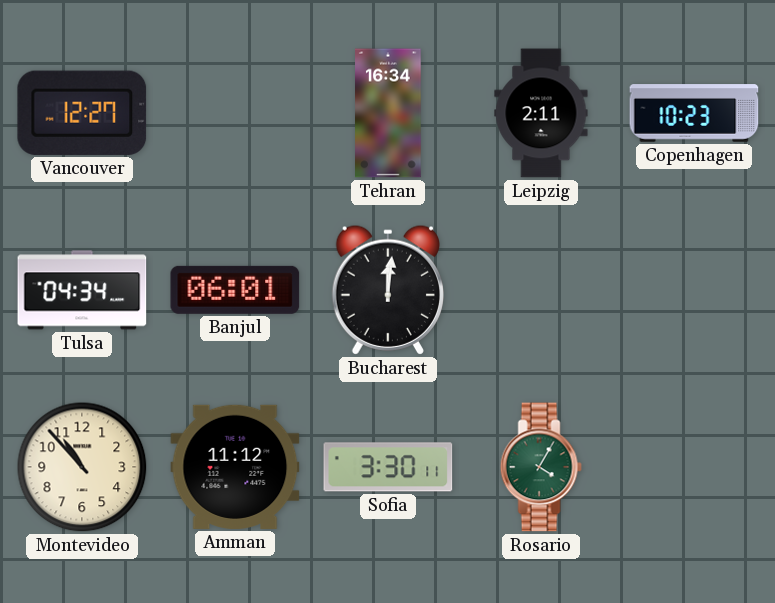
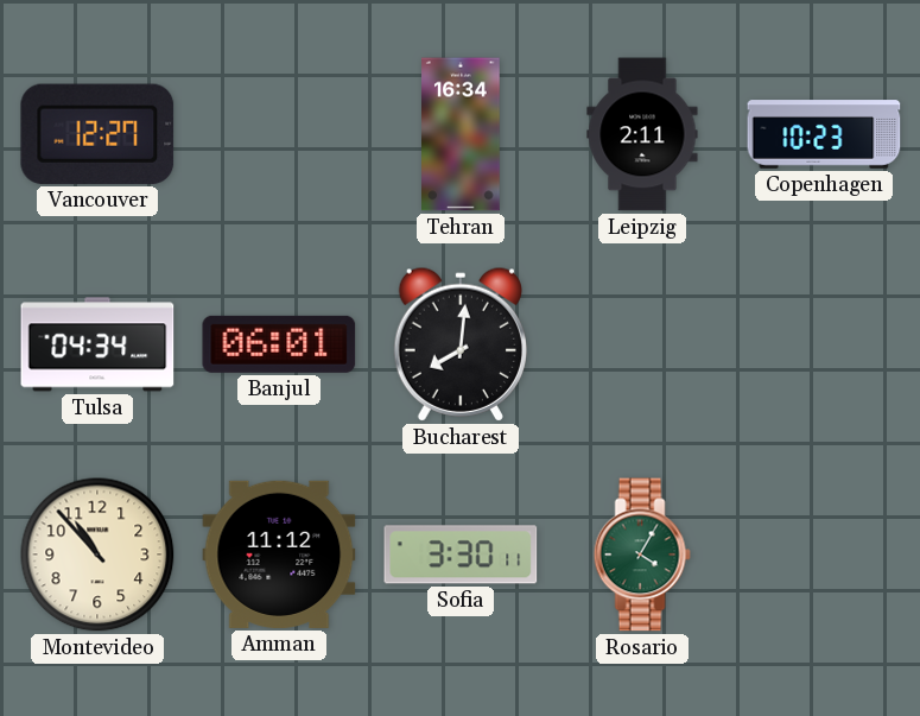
Bucharest: 12:01 -> 8:01 (459, 344)
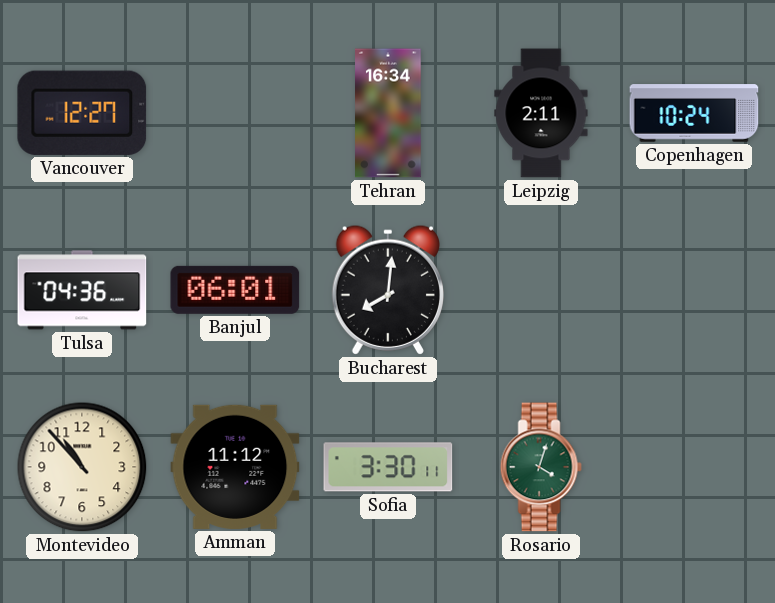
Copenhagen: 10:23 -> 10:24 (694, 113)
Tulsa: 04:34 -> 04:36 (82, 290)
Rosario: 4:05 -> 4:03 (541, 467)
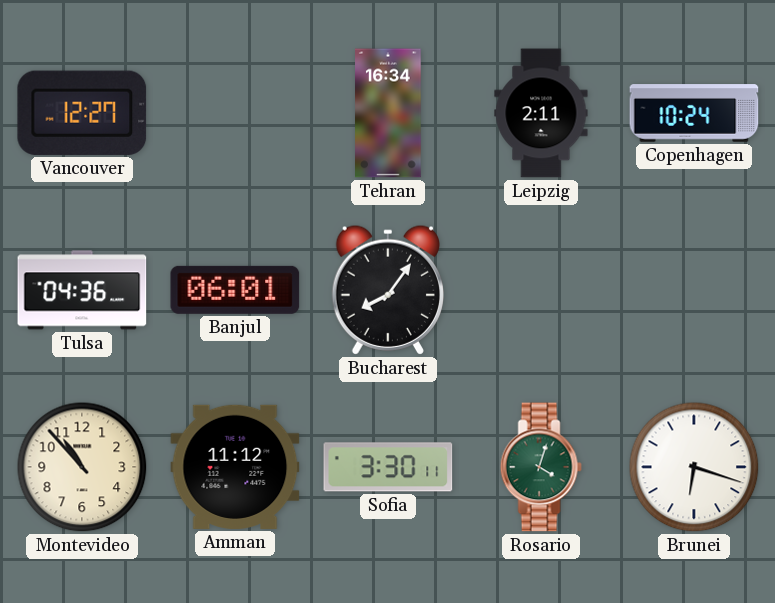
Bucharest: 8:01 -> 8:06 (387, 290)
Brunei: none -> 6:18 (694, 467)
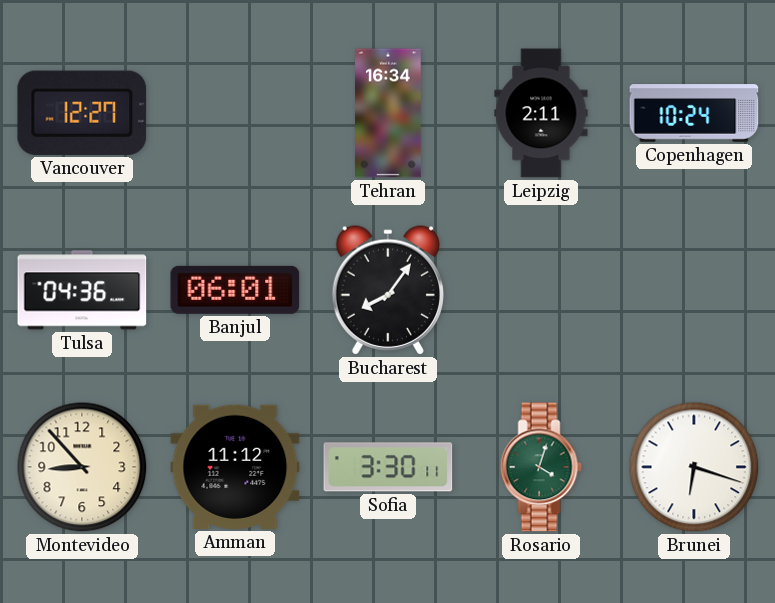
Montevideo: 10:53 -> 8:53 (82, 467)
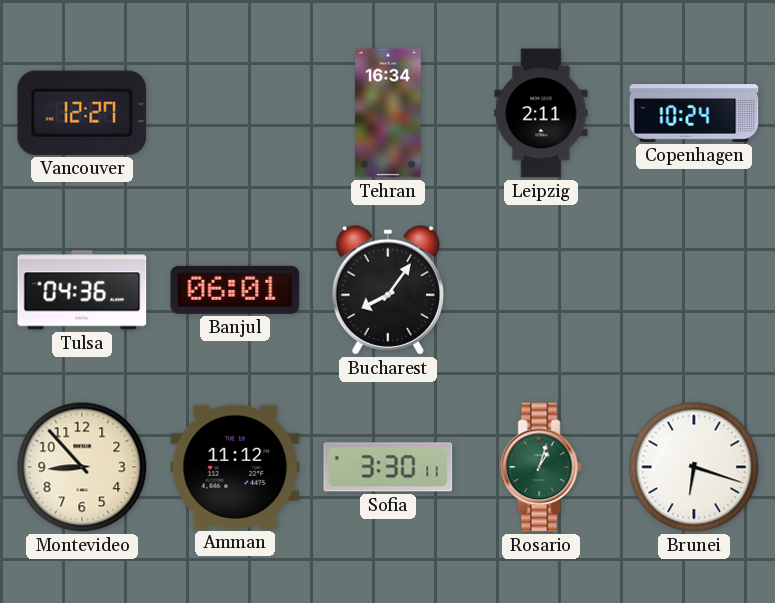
Rosario: 4:03 -> 1:03 (541, 467)
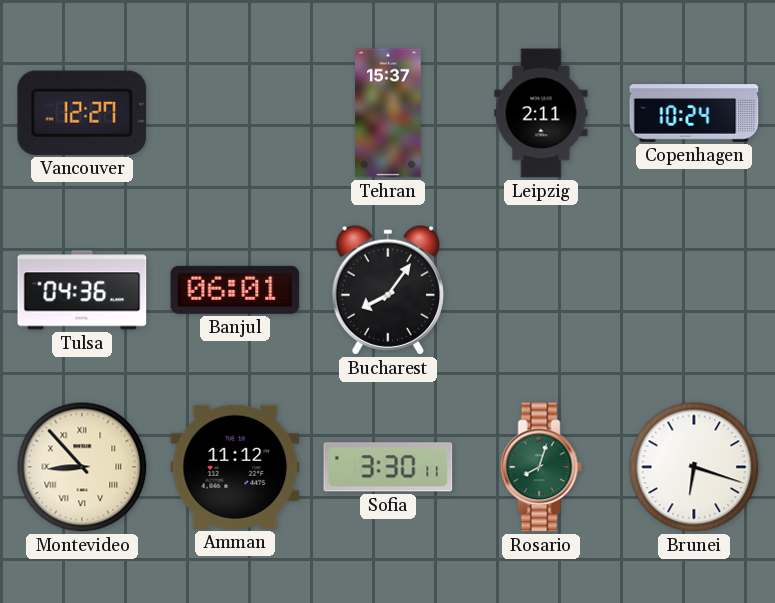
Tehran: 16:34 -> 15:37 (388, 113)
Montevideo numerals: Arabic -> Roman (82, 467)
Rosario: 1:03 -> 8:03 (541, 467)
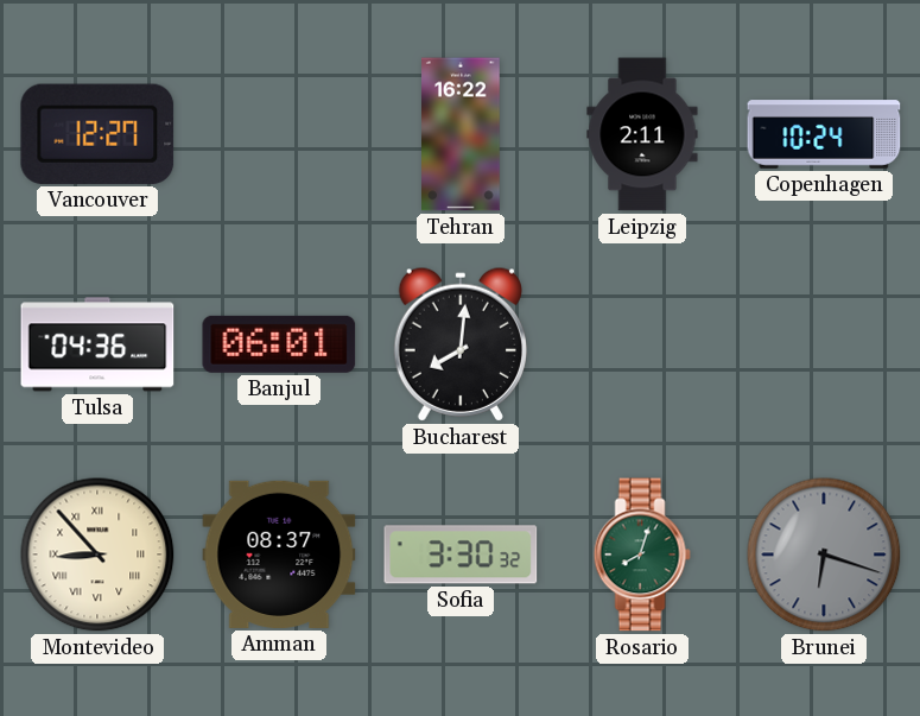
Tehran: 15:37 -> 16:22 (461, 134)
Bucharest: 8:06 -> 8:01 (459, 344)
Amman: 11:12 -> 08:37 (279, 555)
Sofia: 3:30:11 -> 3:30:32 (461, 555)
Brunei dial: white -> grey (824, 555)
